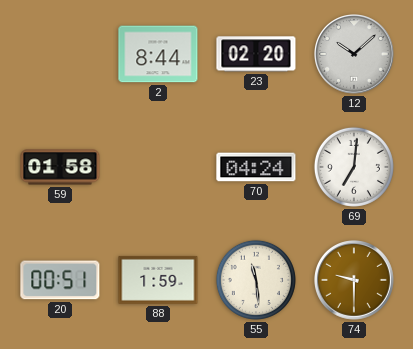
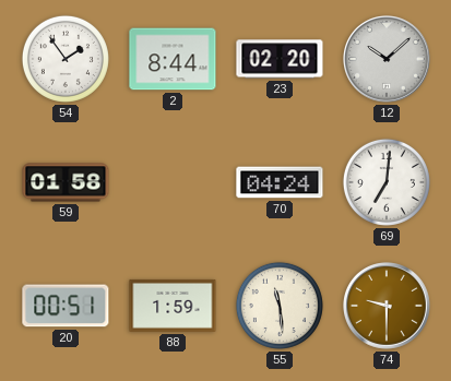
54: none -> 1:54 (66, 59)
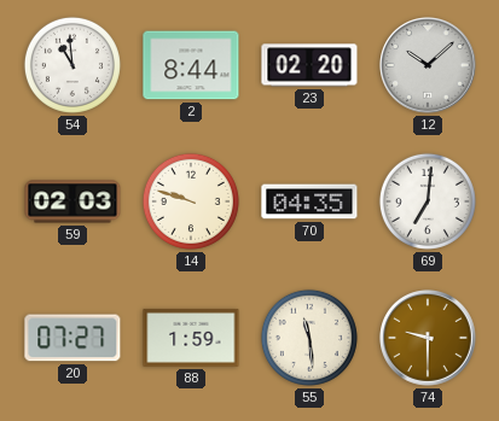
54: 1:54 -> 10:59 (72, 65)
59: 01:58 -> 02:03 (72, 201)
14: none -> 9:48 (191, 201)
70: 04:24 -> 04:35 (309, 201)
20: 00:51 -> 07:27 (72, 338)
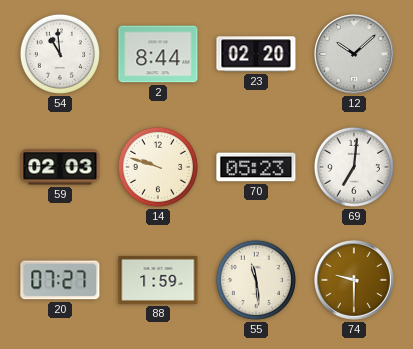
70: 04:35 -> 05:23 (256, 167)
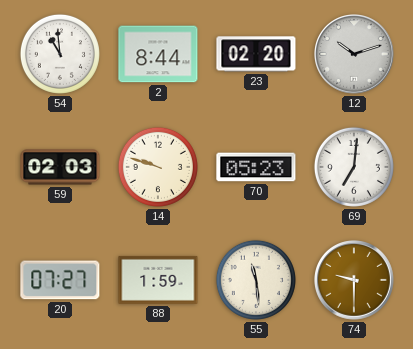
12: 10:08 -> 10:12 (355, 55)
